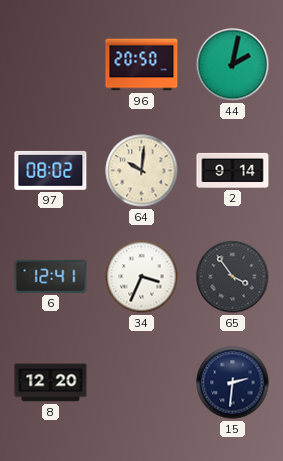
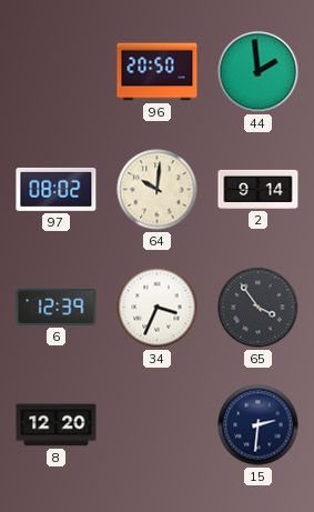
44: 2:02 -> 1:59 (259, 72)
6: 12:41 -> 12:39 (57, 307)
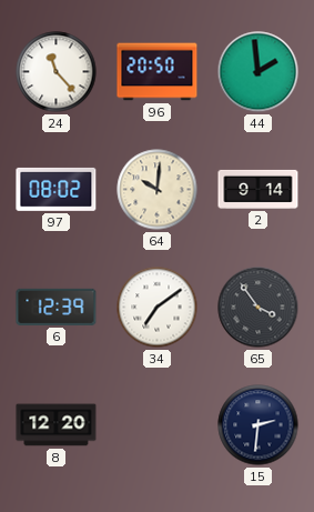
24: none -> 11:23 (57, 72)
34: 3:34 -> 7:09 (158, 308)
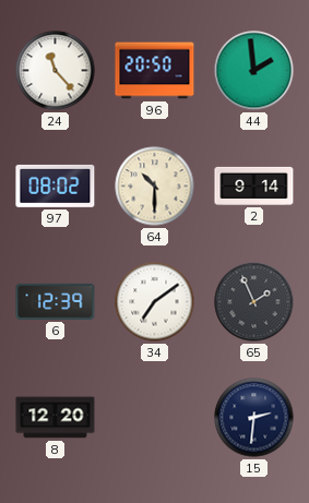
64: 10:01 -> 10:30 (155, 187)
65: 3:54 -> 1:56 (254, 302)
